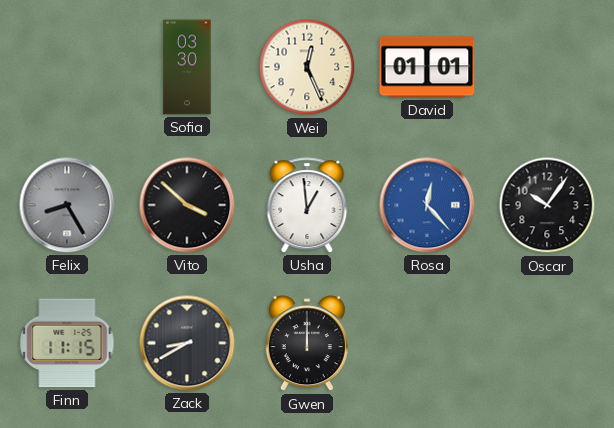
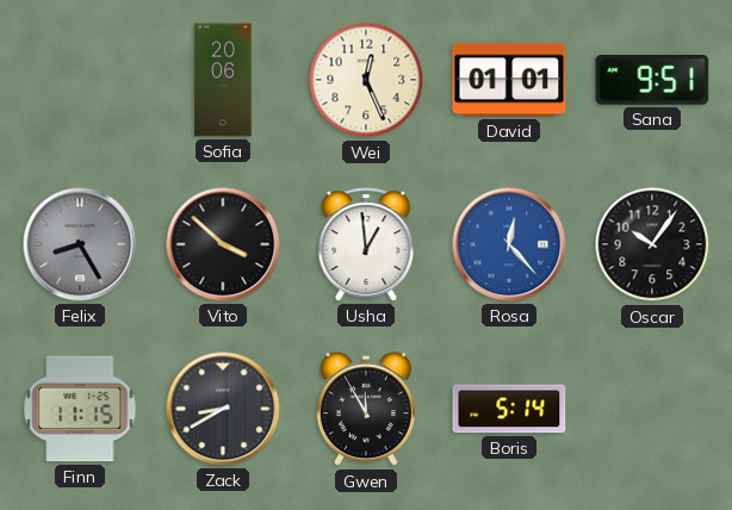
Sofia: 03:30 -> 20:06 (223, 80)
Sana: none -> 9:51 (652, 81)
Gwen: 12:00 -> 11:55 (366, 410)
Boris: none -> 5:14 (509, 409)
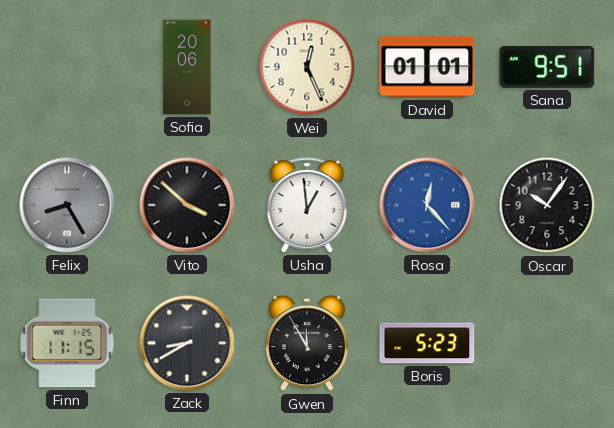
Boris: 5:14 -> 5:23 (427, 343)
